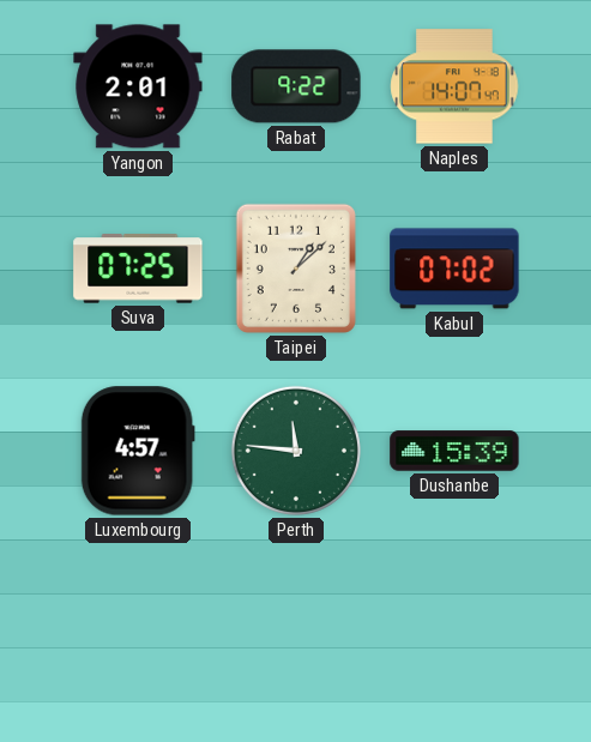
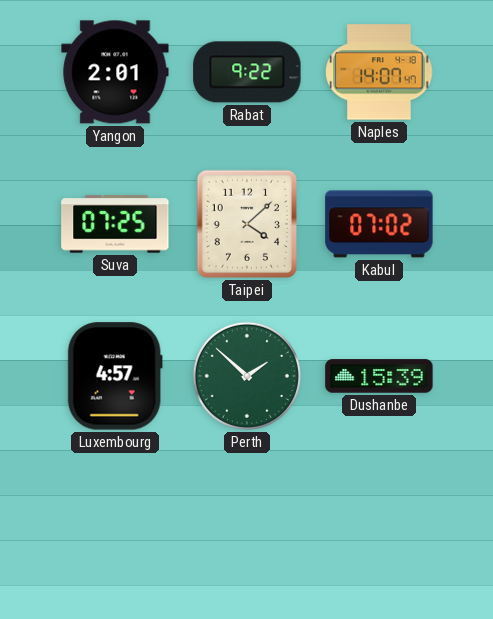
Taipei: 1:08 -> 4:08 (247, 224)
Perth: 11:46 -> 1:52 (247, 376)
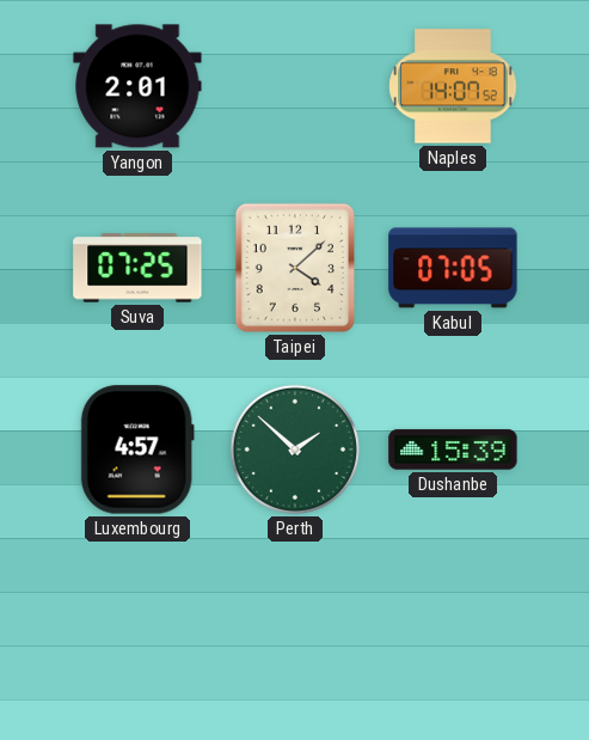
Rabat: 9:22 -> none (247, 72)
Naples: 14:07:47 -> 14:07:52 (453, 86)
Kabul: 07:02 -> 07:05 (453, 268)
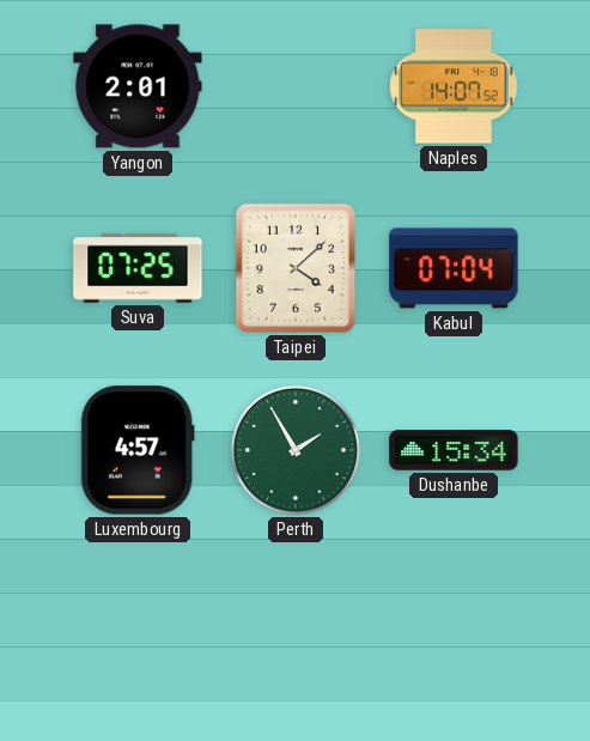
Kabul: 07:05 -> 07:04 (454, 268)
Perth: 1:52 -> 1:55 (296, 450)
Dushanbe: 15:39 -> 15:34 (454, 450)
